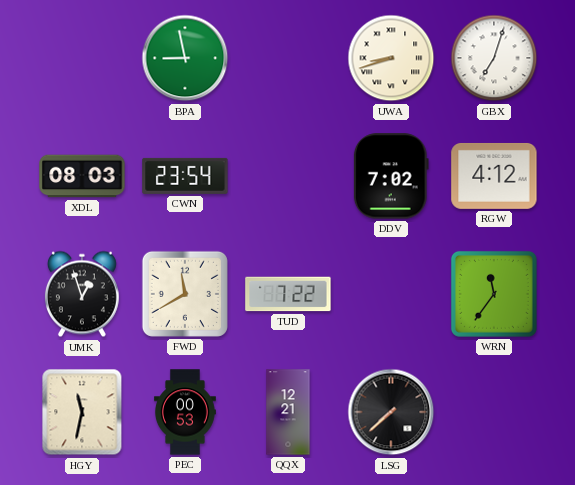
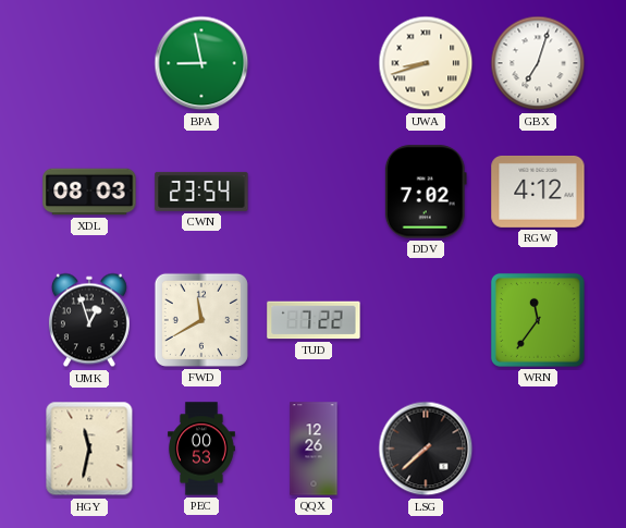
QQX: 12:21 -> 12:26 (314, 449)
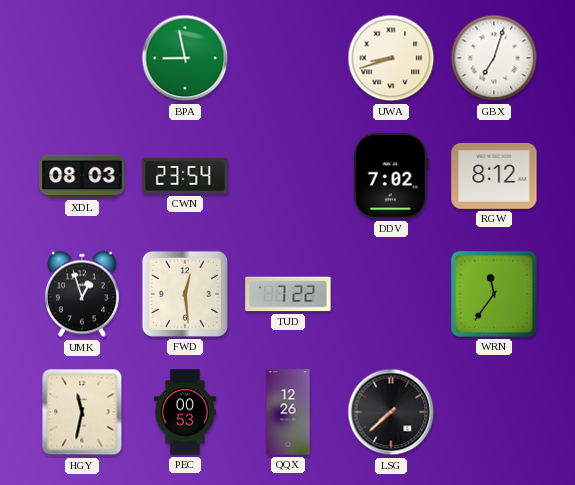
RGW: 4:12 -> 8:12 (494, 176)
FWD: 11:40 -> 12:29 (185, 294)
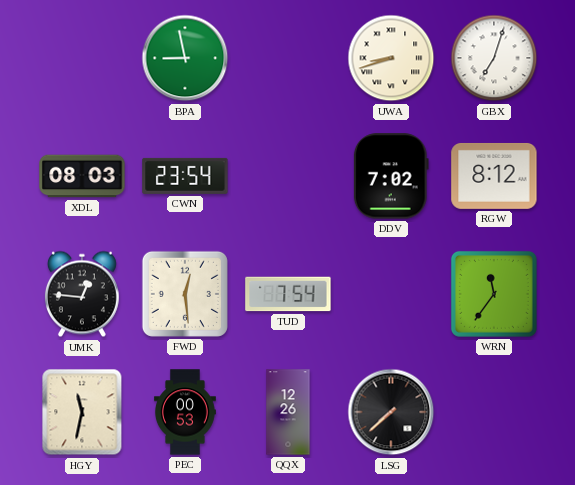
UMK: 12:57 -> 12:46 (82, 294)
TUD: 7:22 -> 7:54 (288, 294)
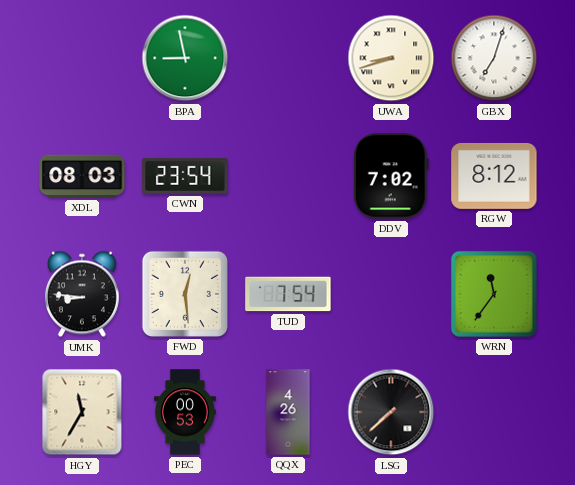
UMK: 12:46 -> 8:46 (82, 294)
HGY: 11:32 -> 11:35 (82, 412)
QQX: 12:26 -> 4:26 (288, 412)
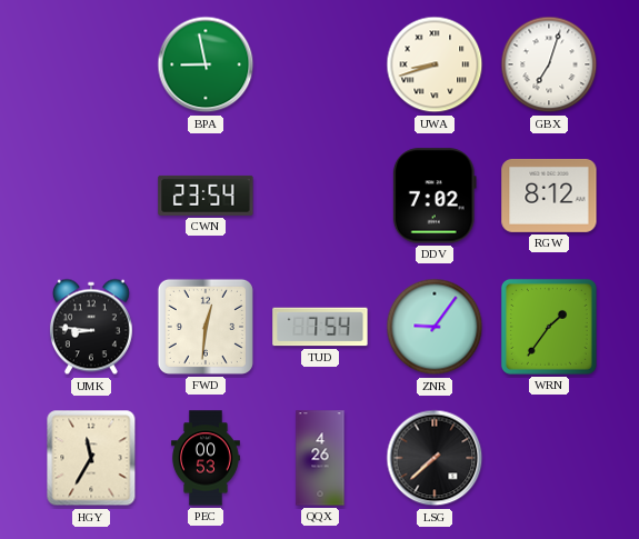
XDL: 08:03 -> none (82, 176)
FWD: 12:29 -> 12:31 (206, 327)
ZNR: none -> 9:06 (435, 327)
WRN: 11:36 -> 1:36 (549, 327)
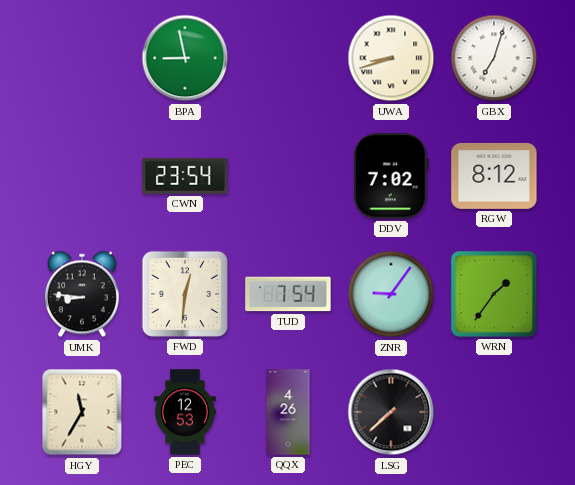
PEC: 00:53 -> 12:53 (185, 412)
